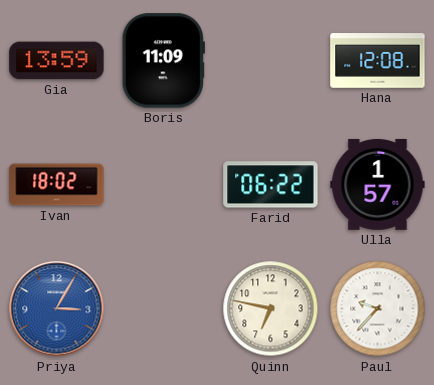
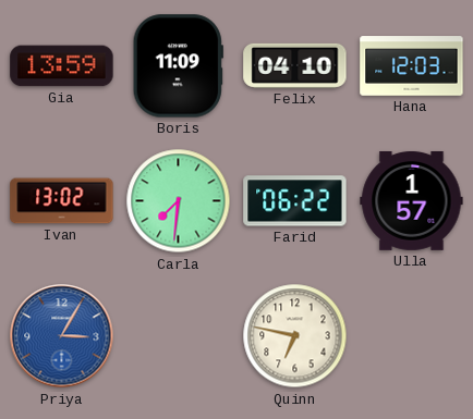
Felix: none -> 04:10 (295, 65)
Hana: 12:08 -> 12:03 (412, 66)
Ivan: 18:02 -> 13:02 (62, 201)
Carla: none -> 7:31 (179, 201)
Paul: 9:37 -> none (378, 309)
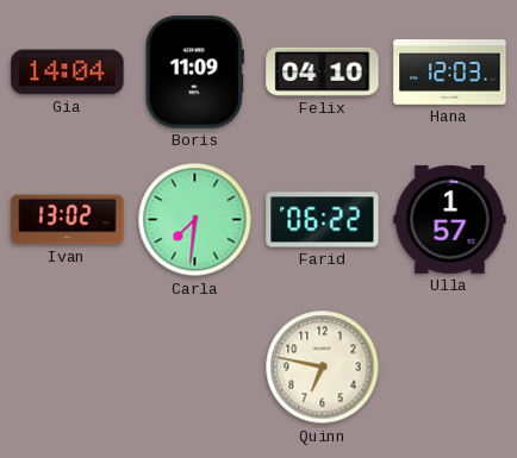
Gia: 13:59 -> 14:04 (68, 73)
Priya: 3:05 -> none (62, 336)
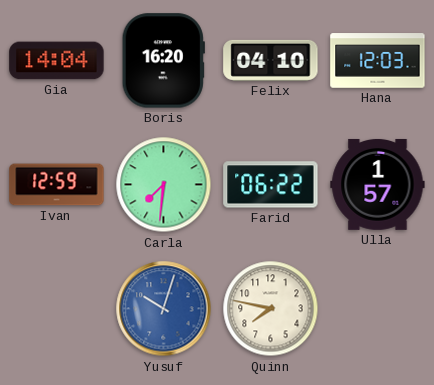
Boris: 11:09 -> 16:20 (163, 61)
Ivan: 13:02 -> 12:59 (57, 185)
Yusuf: none -> 10:03 (164, 309)
Quinn: 6:47 -> 7:47 (271, 309)
